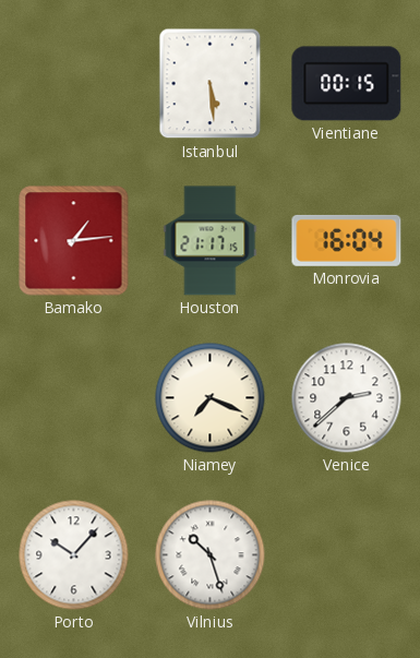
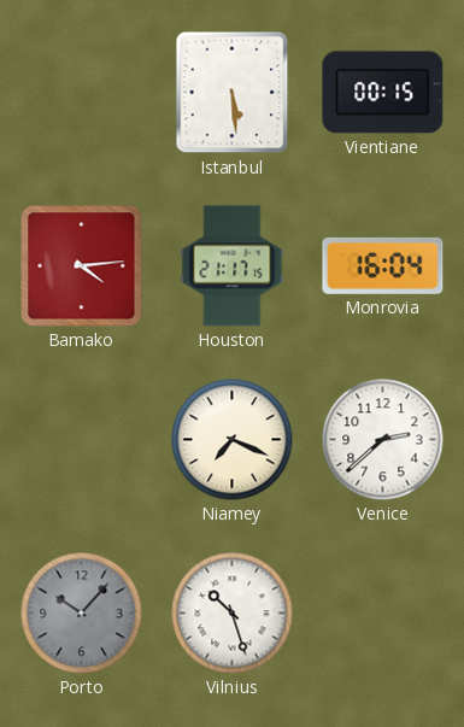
Bamako: 1:14 -> 4:14 (82, 266)
Porto dial: white -> grey (82, 614)
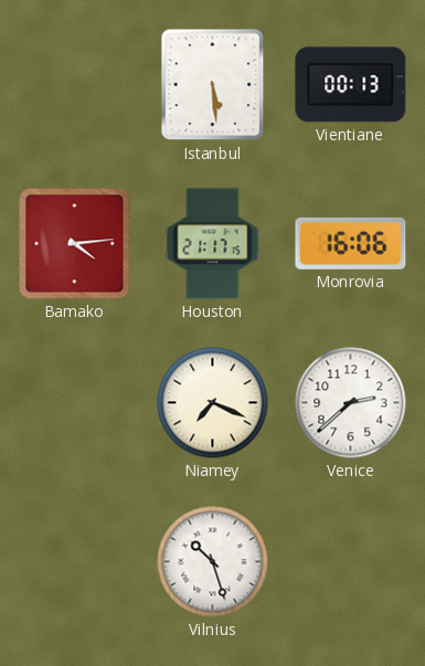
Vientiane: 00:15 -> 00:13 (351, 85)
Monrovia: 16:04 -> 16:06 (351, 243)
Porto: 10:07 -> none (82, 614)
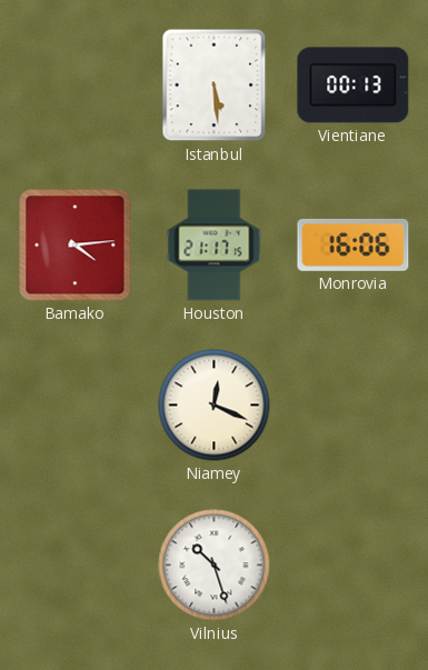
Niamey: 7:19 -> 12:19 (215, 406)
Venice: 2:38 -> none (351, 403)
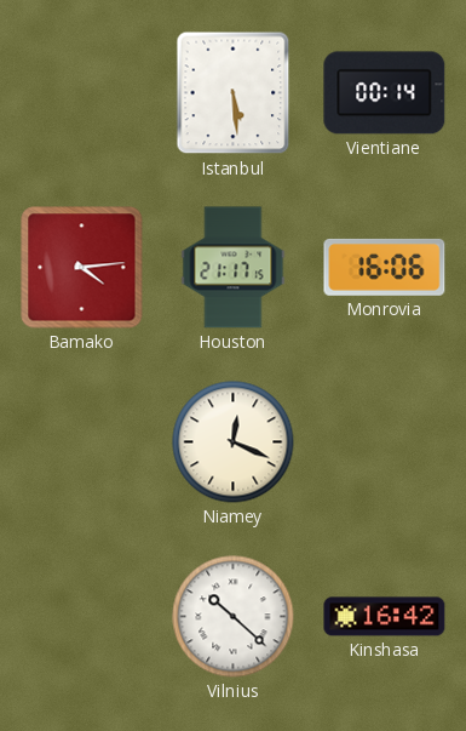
Vientiane: 00:13 -> 00:14 (385, 93)
Vilnius: 10:27 -> 10:22 (234, 617)
Kinshasa: none -> 16:42 (385, 617)
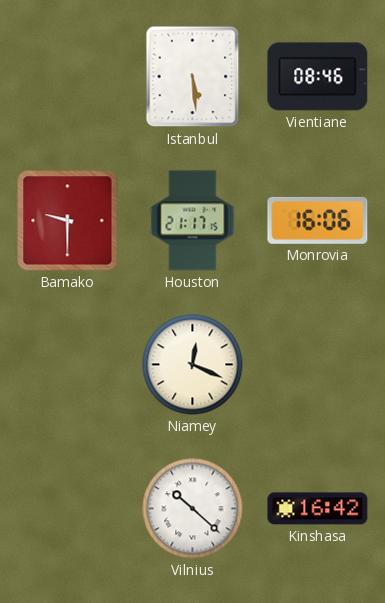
Vientiane: 00:14 -> 08:46 (318, 77)
Bamako: 4:14 -> 9:30 (68, 221)
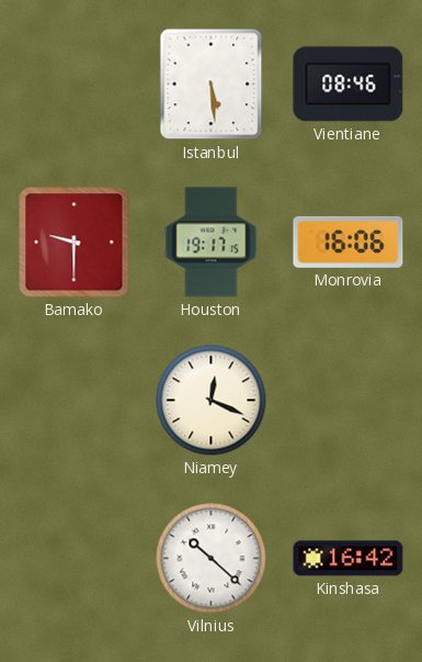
Houston: 21:17 -> 19:17 (212, 243)
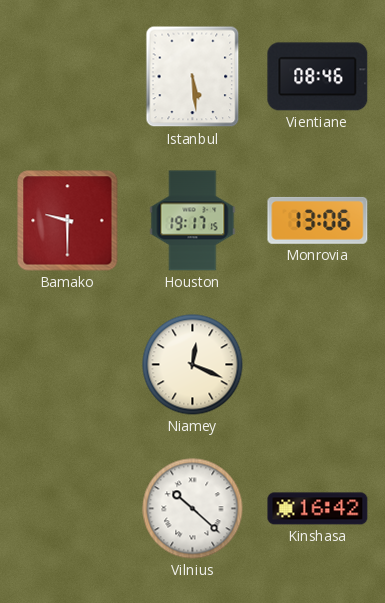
Monrovia: 16:06 -> 13:06 (318, 220)
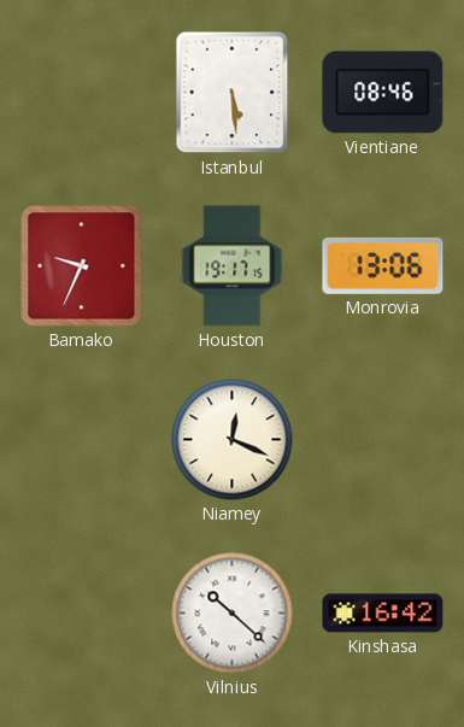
Bamako: 9:30 -> 9:34 (82, 266)
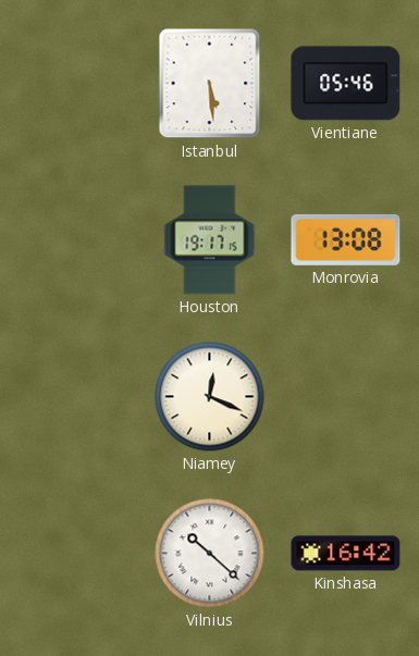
Vientiane: 08:46 -> 05:46 (346, 84)
Bamako: 9:34 -> none (82, 266)
Monrovia: 13:06 -> 13:08 (346, 239)
